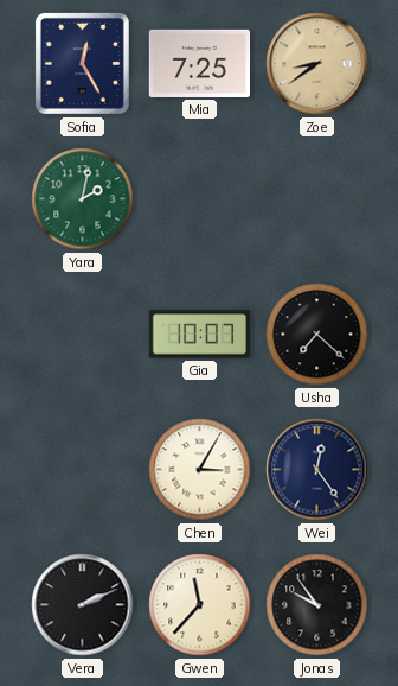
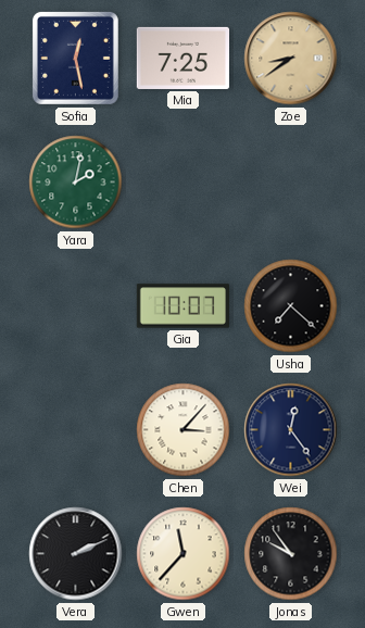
Sofia: 12:25 -> 12:28 (75, 58)
Chen: 3:05 -> 3:07 (184, 430)
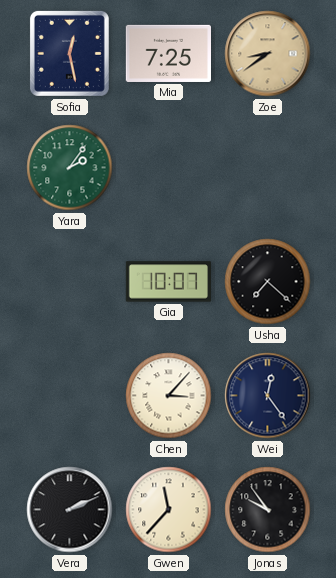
Yara: 2:02 -> 2:06 (70, 168)
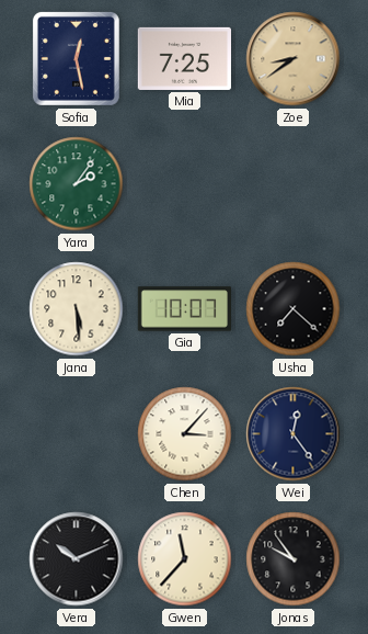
Jana: none -> 5:29 (77, 309)
Vera: 2:11 -> 10:11 (77, 559)
